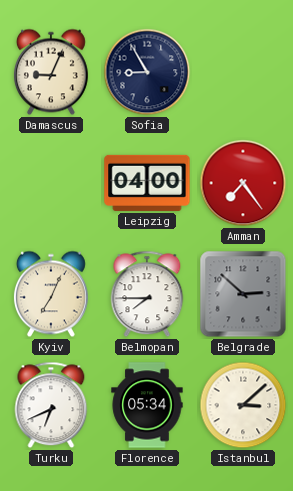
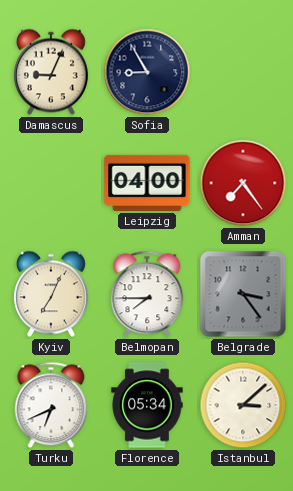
Belgrade: 2:52 -> 3:24 (243, 294)
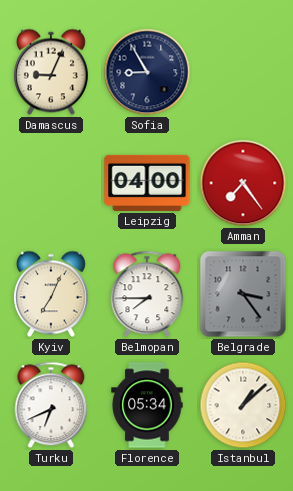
Istanbul: 3:08 -> 1:08 (243, 405)
